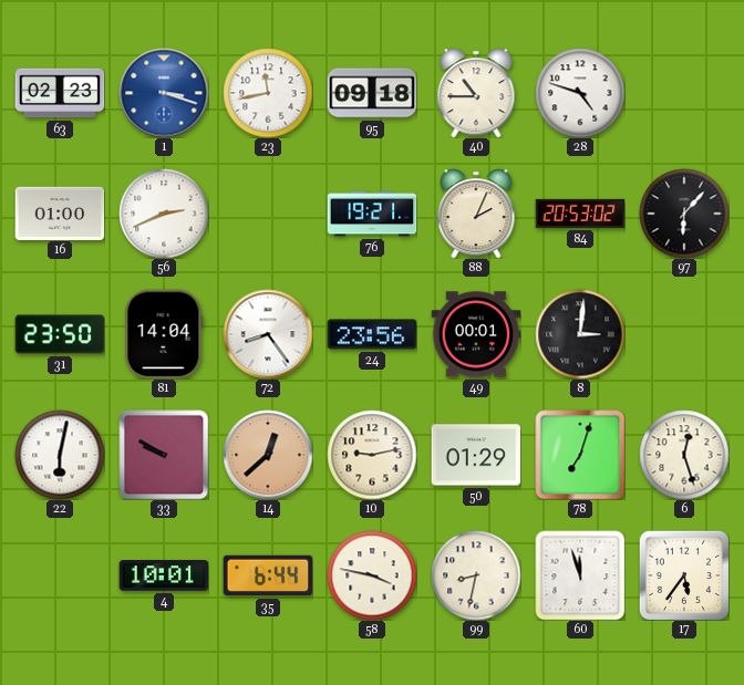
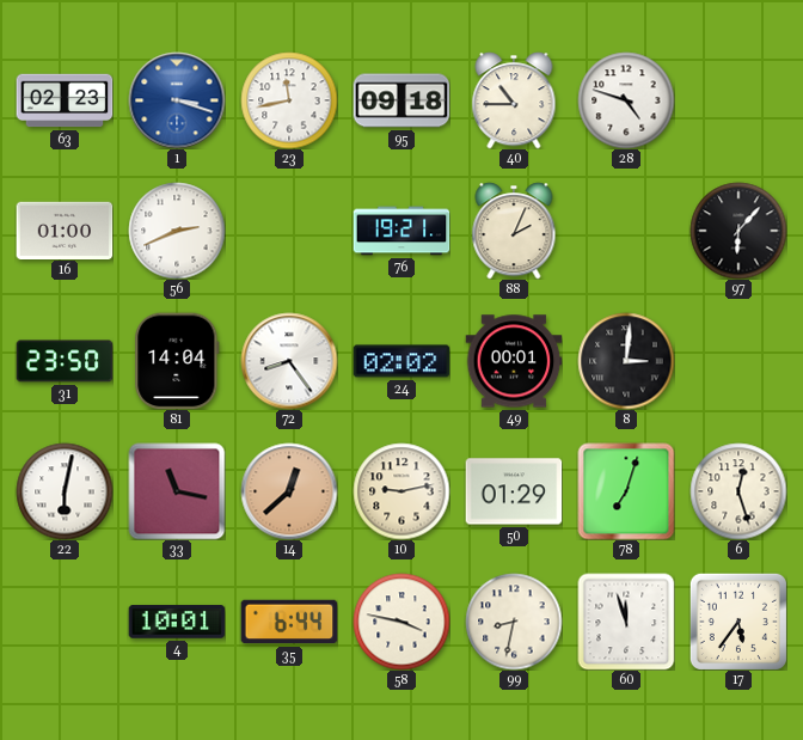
84: 20:53 -> none (580, 214)
24: 23:56 -> 02:02 (401, 361)
33: 9:50 -> 11:17 (177, 491)
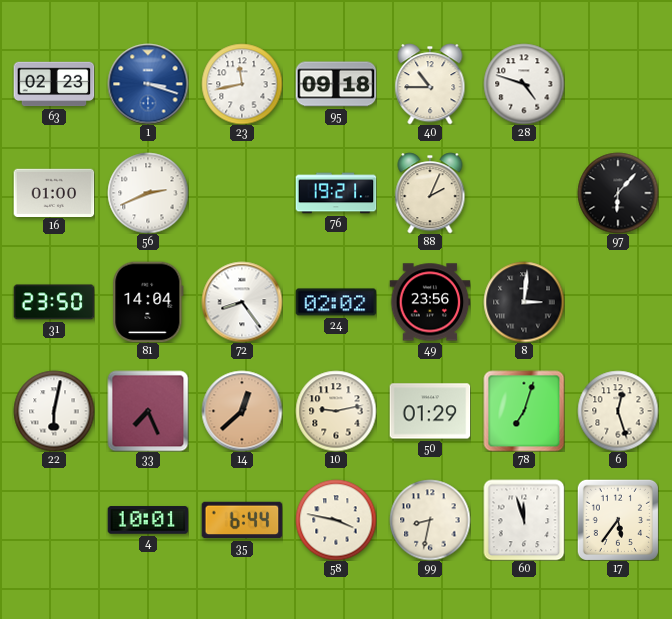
49: 00:01 -> 23:56 (430, 302)
33: 11:17 -> 7:26 (148, 411)
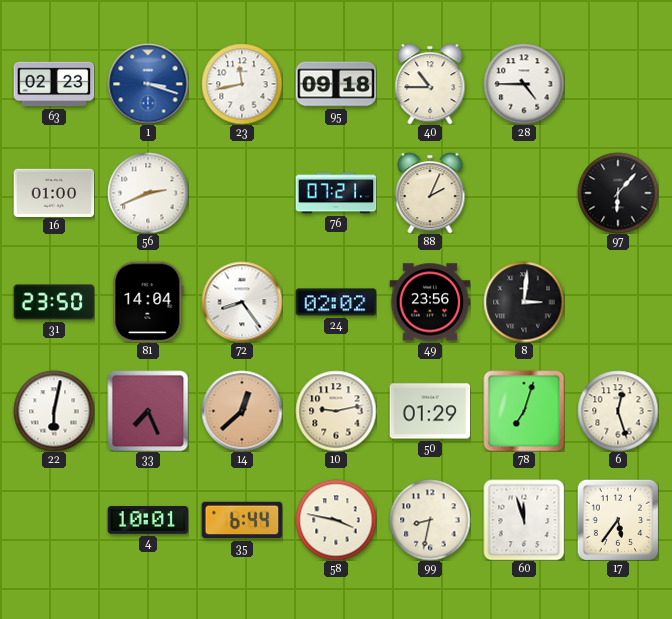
28: 4:48 -> 4:45 (524, 84)
76: 19:21 -> 07:21 (336, 193)
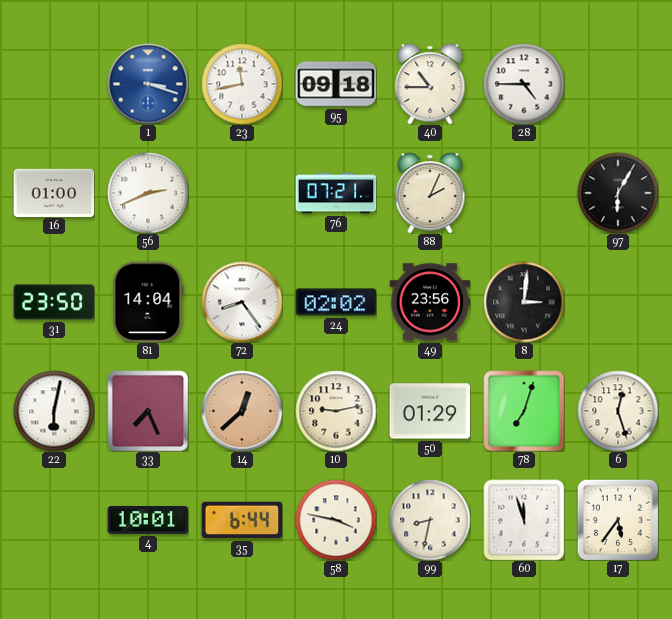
63: 02:23 -> none (54, 84)
97: 6:07 -> 6:05 (618, 193)
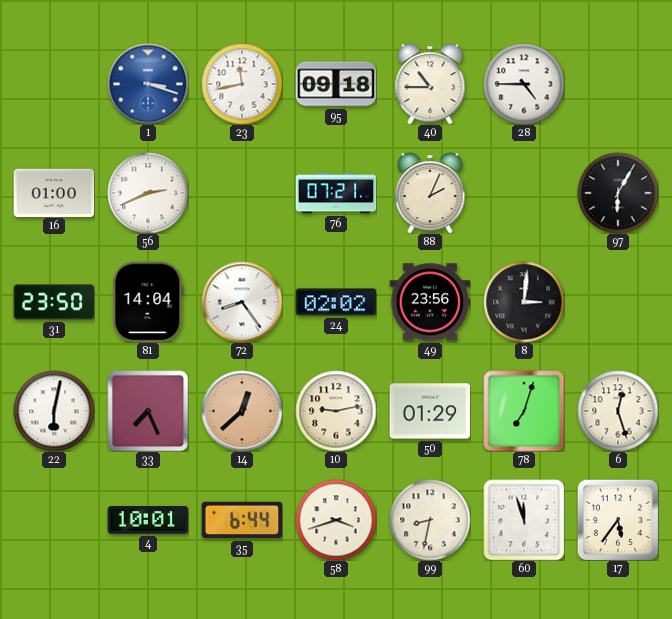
58: 3:47 -> 3:42 (336, 520)
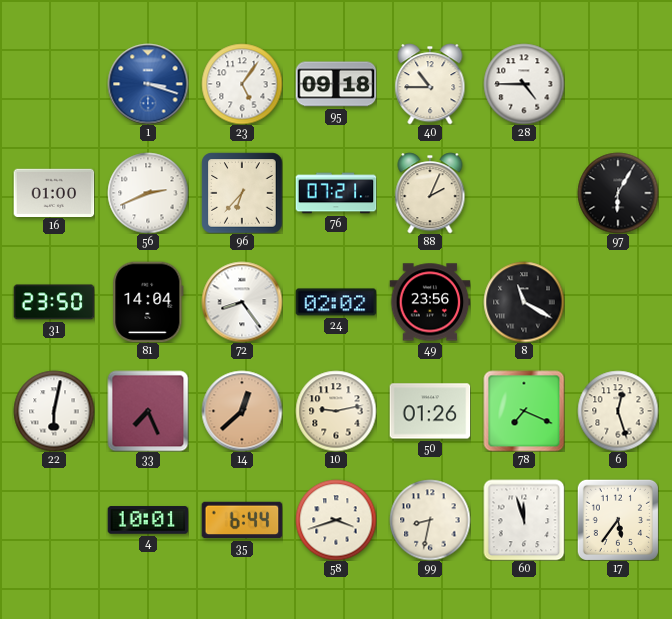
23: 11:43 -> 5:06 (242, 84)
96: none -> 6:37 (242, 193)
8: 3:01 -> 11:20 (524, 302)
50: 01:29 -> 01:26 (430, 411)
78: 7:03 -> 7:19 (524, 411)
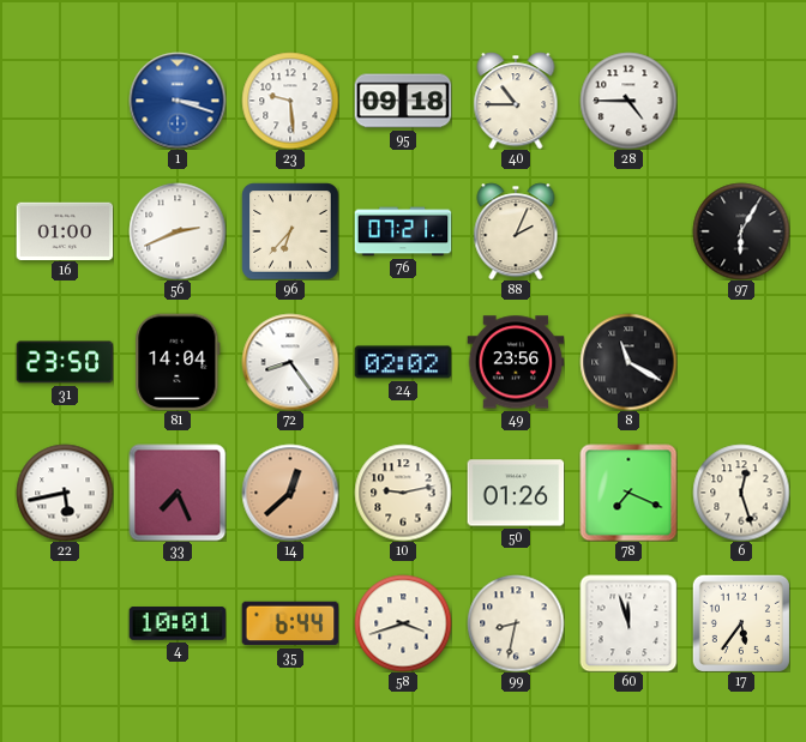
23: 5:06 -> 9:29 (290, 101)
22: 6:02 -> 5:43 (65, 493)
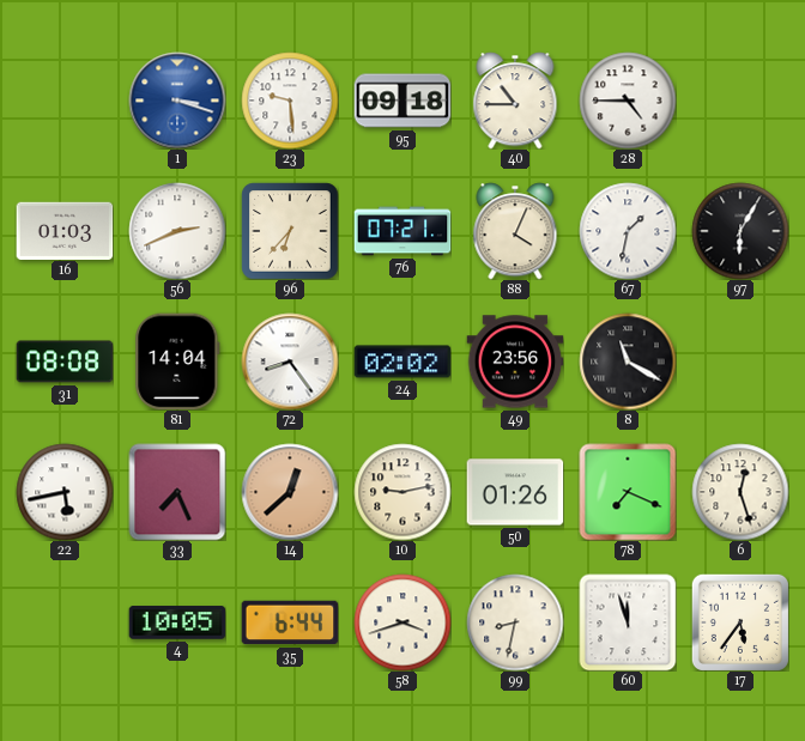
16: 01:00 -> 01:03 (65, 230)
88: 2:04 -> 4:04 (515, 231)
67: none -> 1:32 (628, 231)
31: 23:50 -> 08:08 (65, 362)
4: 10:01 -> 10:05 (177, 622)
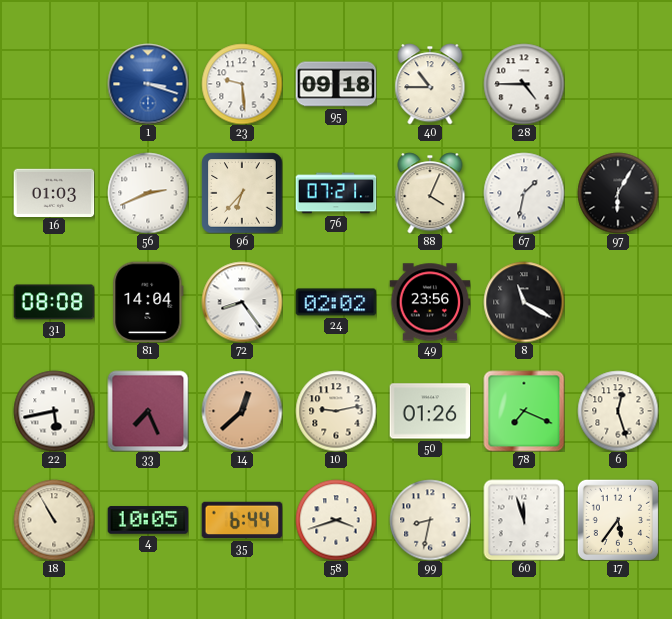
18: none -> 10:55 (54, 520)
